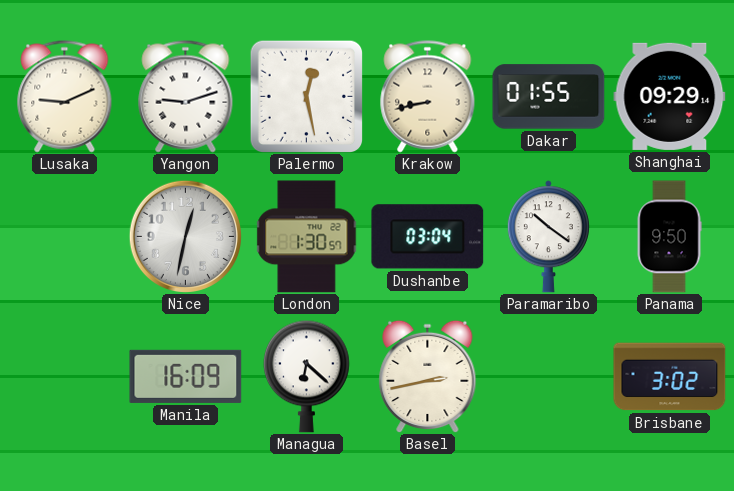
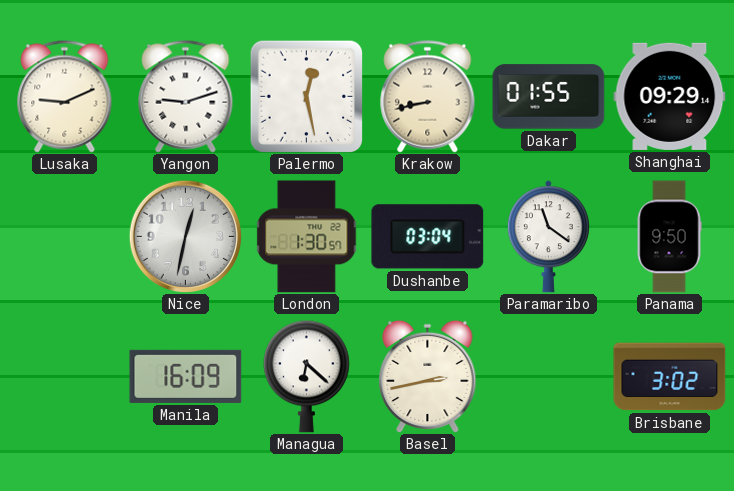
Paramaribo: 10:21 -> 11:21 (548, 237)
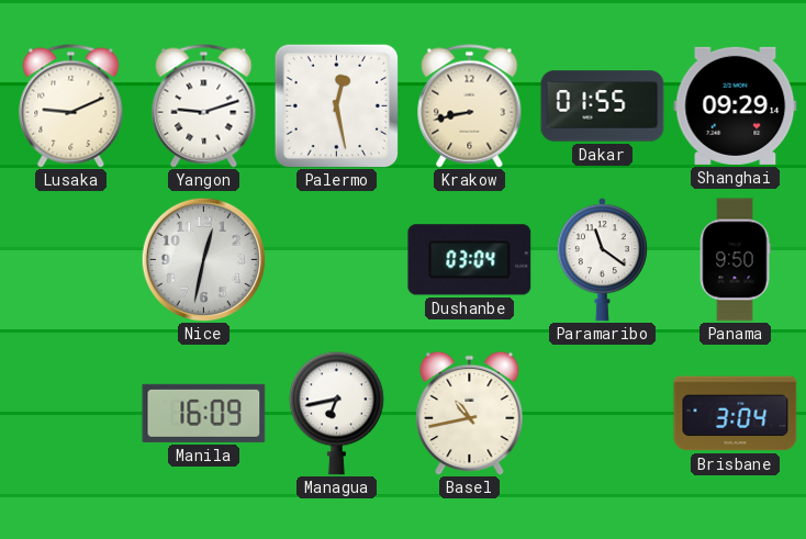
London: 1:30 -> none (307, 237)
Managua: 6:22 -> 6:43 (337, 413)
Basel: 2:43 -> 10:43 (470, 413)
Brisbane: 3:02 -> 3:04 (736, 414)
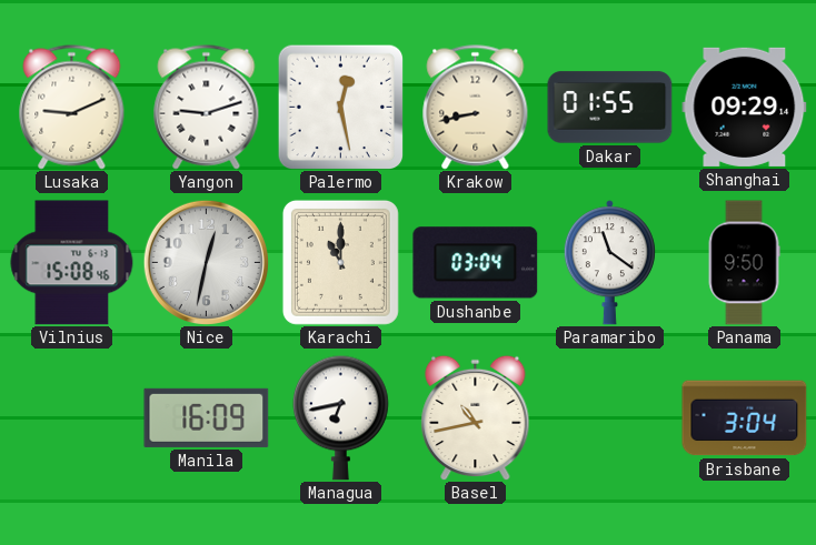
Vilnius: none -> 15:08 (72, 263)
Karachi: none -> 11:00 (340, 262)
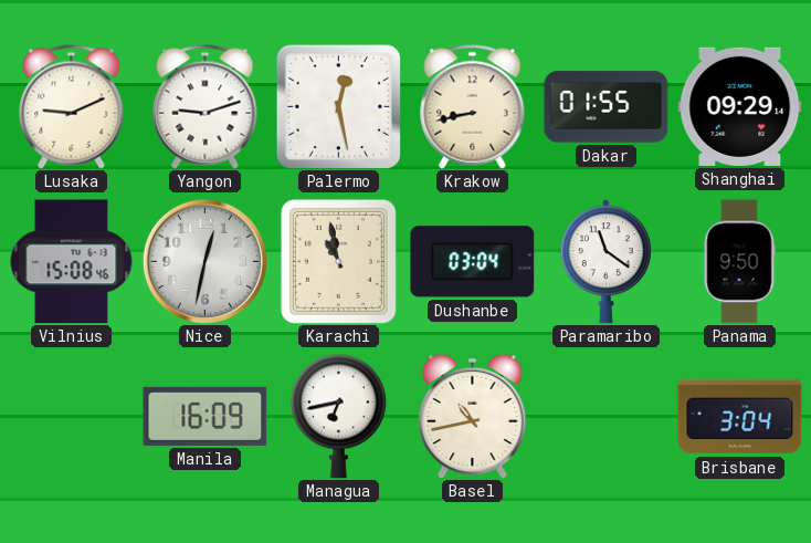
Karachi: 11:00 -> 10:58 (338, 261)
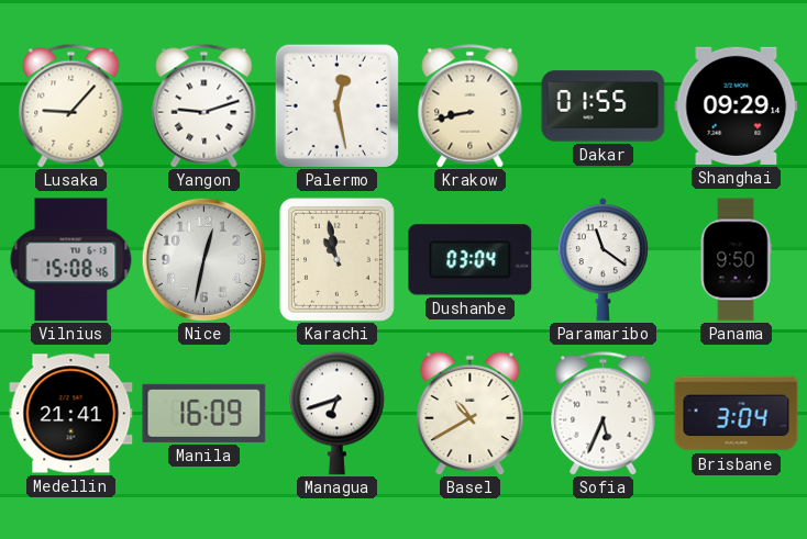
Lusaka: 9:11 -> 9:07 (71, 106)
Medellin: none -> 21:41 (71, 414)
Managua: 6:43 -> 6:42 (338, 413)
Basel: 10:43 -> 10:40 (471, 413)
Sofia: none -> 5:34 (604, 414)
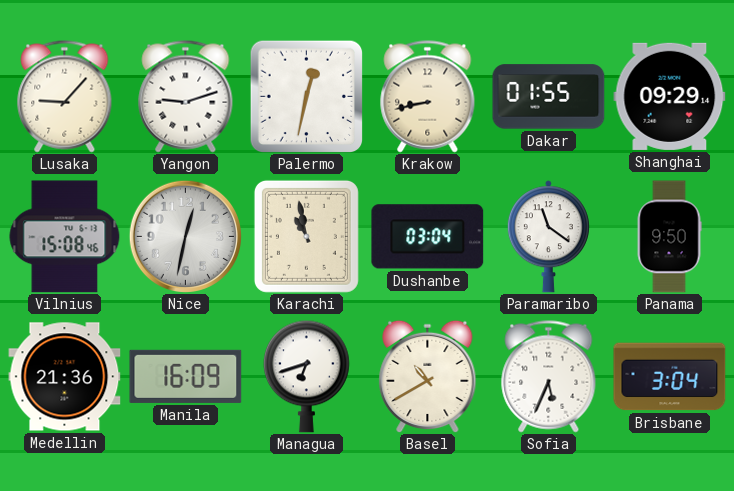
Palermo: 12:28 -> 12:32 (306, 96)
Medellin: 21:41 -> 21:36 (65, 377)
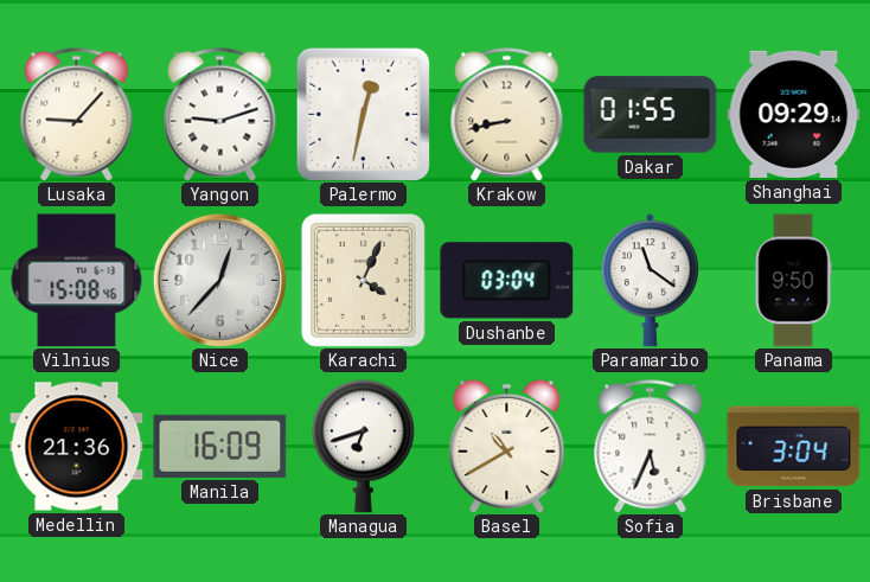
Nice: 12:32 -> 12:37 (219, 280)
Karachi: 10:58 -> 4:04 (363, 280)
